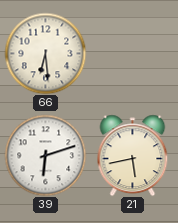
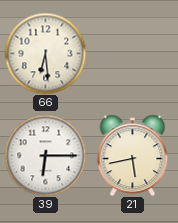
39: 6:12 -> 6:15 (45, 155)
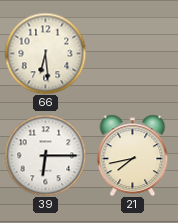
21: 5:43 -> 7:43 (133, 155)
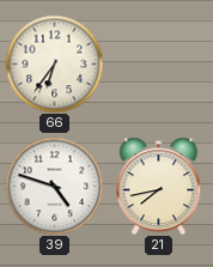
66: 6:29 -> 6:36 (54, 63)
39: 6:15 -> 4:48 (54, 186)
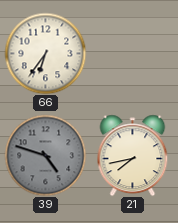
39 dial: white -> grey (45, 155)
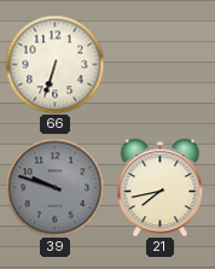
66: 6:36 -> 6:33 (54, 64)
39: 4:48 -> 9:48 (54, 187)
